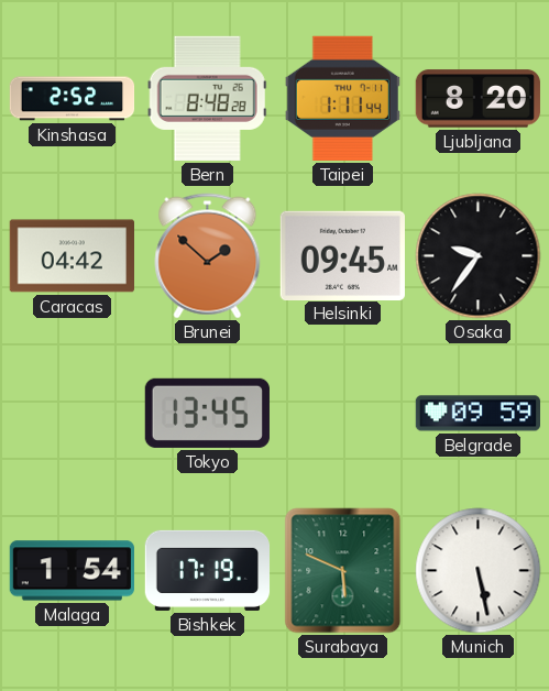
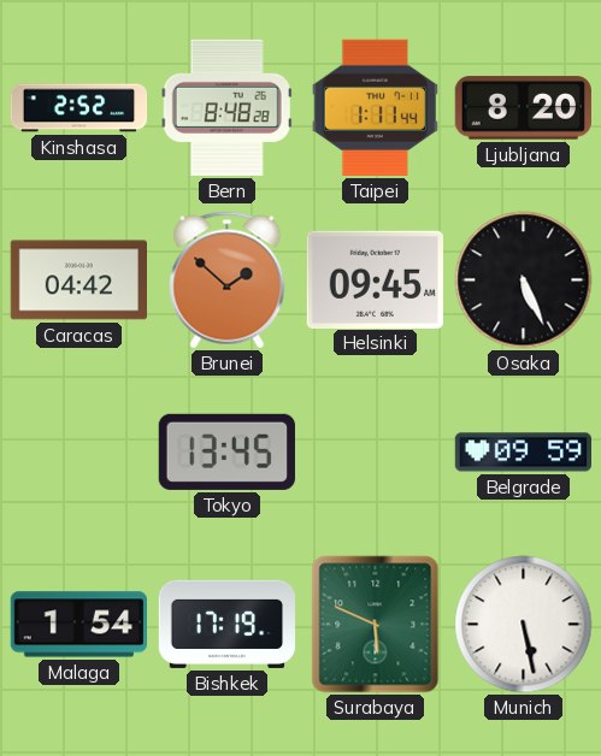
Osaka: 9:36 -> 5:26 (524, 280)
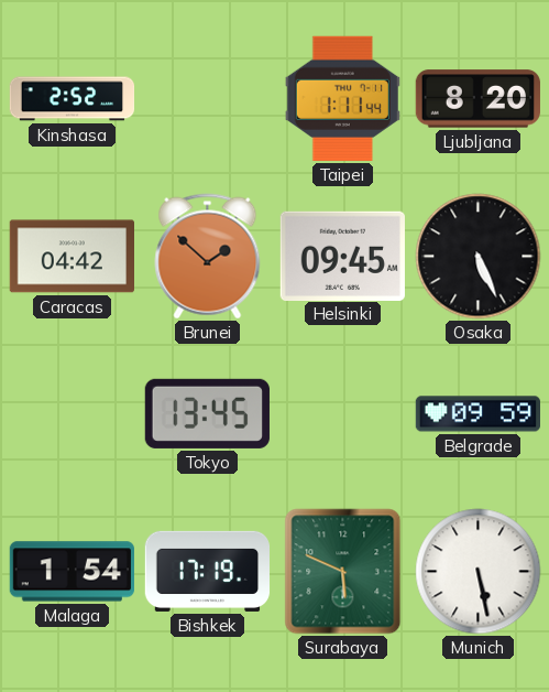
Bern: 8:48 -> none (226, 107)
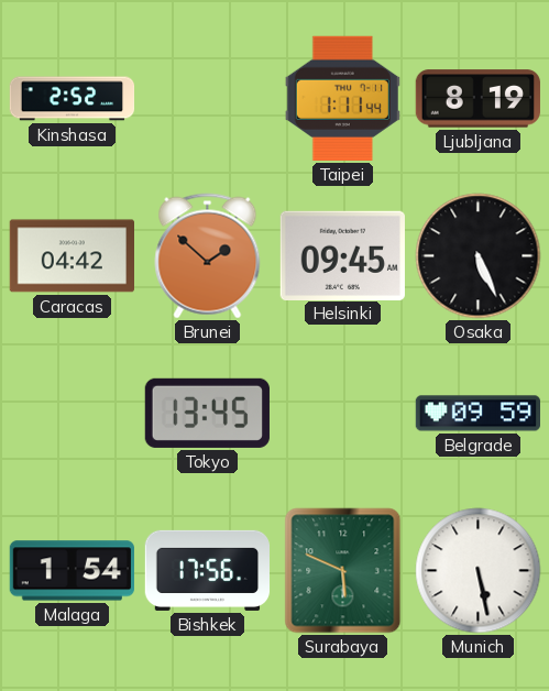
Ljubljana: 8:20 -> 8:19 (477, 99)
Bishkek: 17:19 -> 17:56 (208, 570)
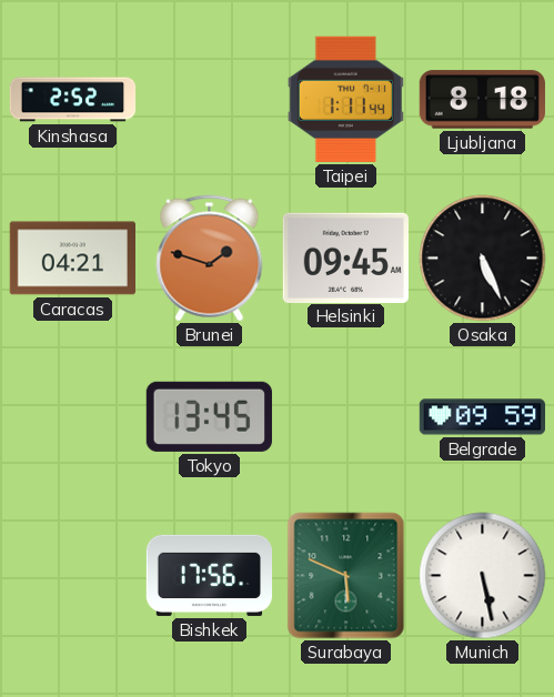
Ljubljana: 8:19 -> 8:18 (482, 100)
Caracas: 04:42 -> 04:21 (72, 259)
Brunei: 1:52 -> 1:48 (210, 259)
Malaga: 1:54 -> none (72, 571)
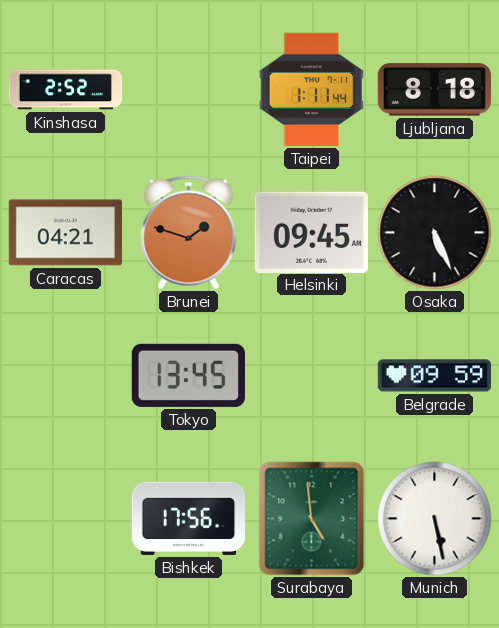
Surabaya: 5:49 -> 4:59 (312, 519)
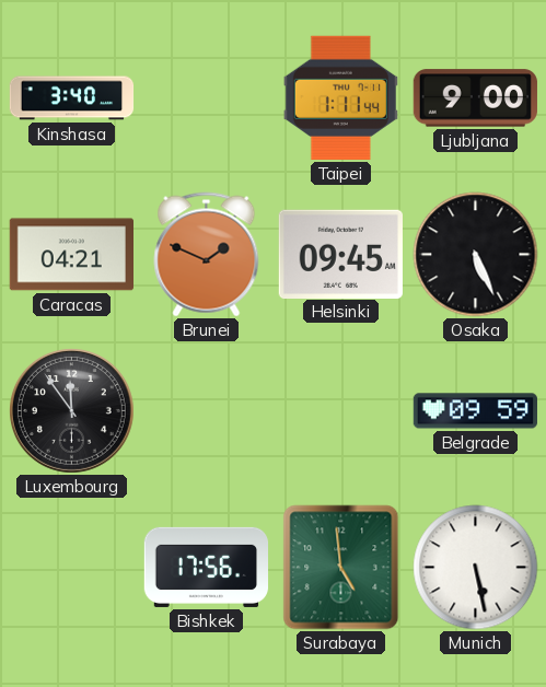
Kinshasa: 2:52 -> 3:40 (72, 98)
Ljubljana: 8:18 -> 9:00 (475, 98)
Brunei: 1:48 -> 1:49 (207, 255)
Luxembourg: none -> 11:54 (71, 410)
Tokyo: 13:45 -> none (188, 375)
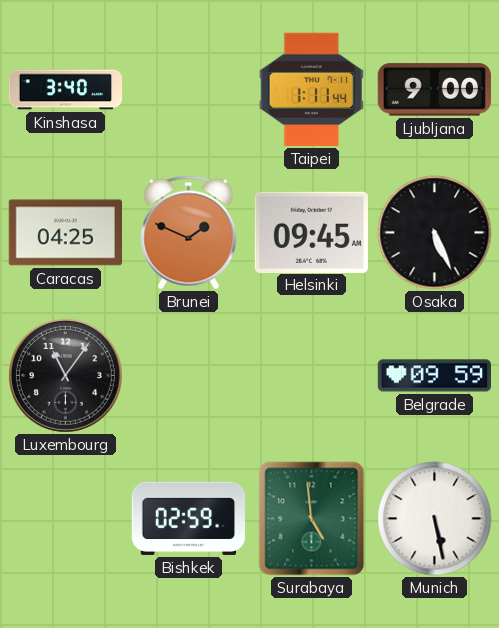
Caracas: 04:21 -> 04:25 (65, 233)
Luxembourg: 11:54 -> 11:06 (65, 375)
Bishkek: 17:56 -> 02:59 (189, 518)
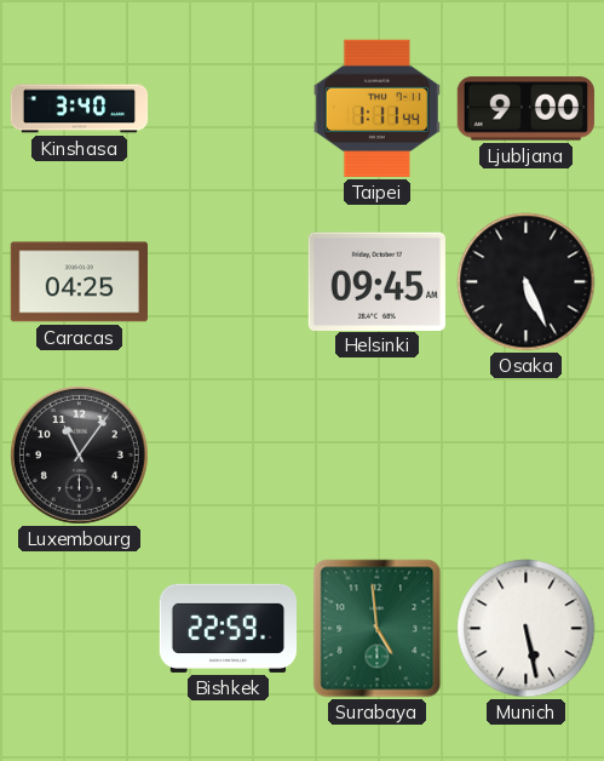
Brunei: 1:49 -> none (189, 233)
Belgrade: 09:59 -> none (434, 376)
Bishkek: 02:59 -> 22:59 (229, 628)
